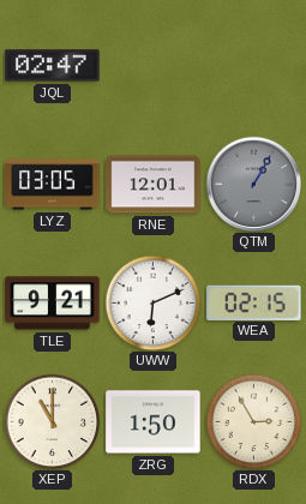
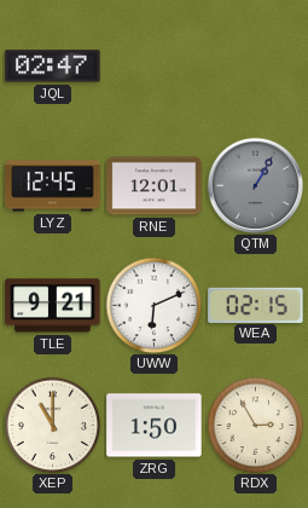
LYZ: 03:05 -> 12:45 (53, 186)
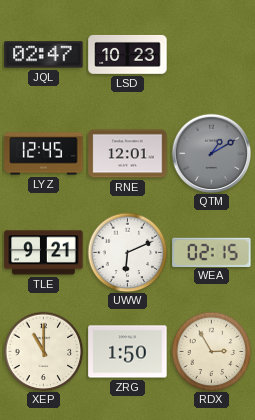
LSD: none -> 10:23 (128, 54)
QTM: 1:05 -> 1:10 (211, 153)
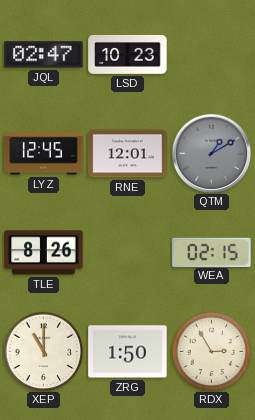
TLE: 9:21 -> 8:26 (44, 253)
UWW: 6:11 -> none (127, 252)
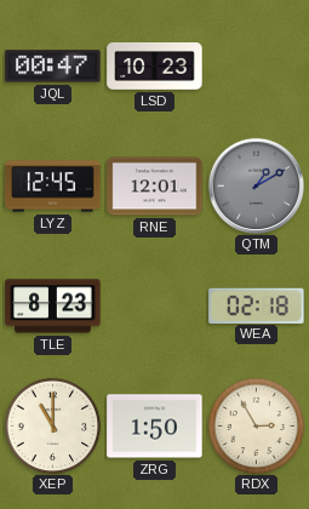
JQL: 02:47 -> 00:47 (53, 67)
TLE: 8:26 -> 8:23 (53, 307)
WEA: 02:15 -> 02:18 (257, 305)
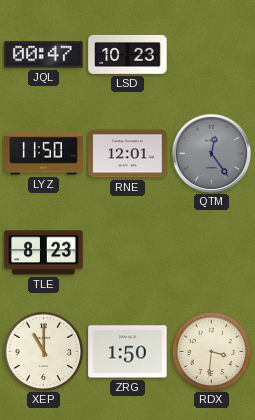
LYZ: 12:45 -> 11:50 (44, 154)
QTM: 1:10 -> 12:24 (211, 153)
WEA: 02:18 -> none (257, 305)
RDX: 2:55 -> 3:31 (211, 351)
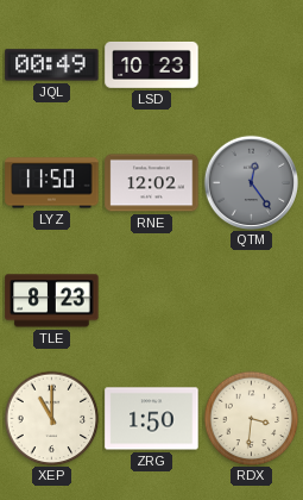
JQL: 00:47 -> 00:49 (52, 65)
RNE: 12:01 -> 12:02 (152, 183)
